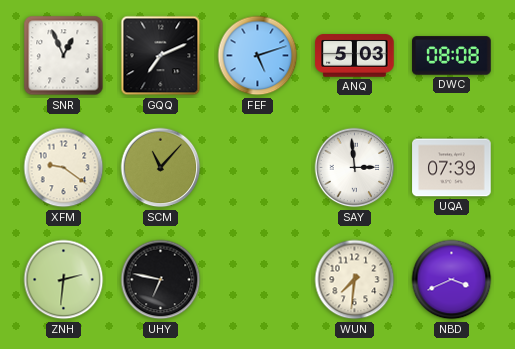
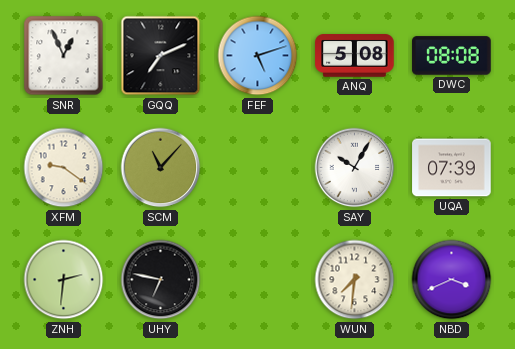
ANQ: 5:03 -> 5:08 (355, 56)
SAY: 2:59 -> 10:05 (355, 168)
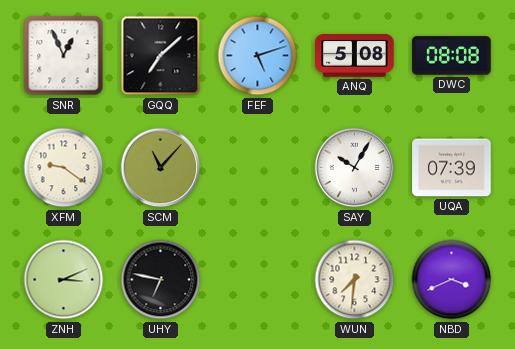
GQQ: 7:11 -> 7:08 (161, 56)
ZNH: 2:31 -> 3:11 (64, 280)
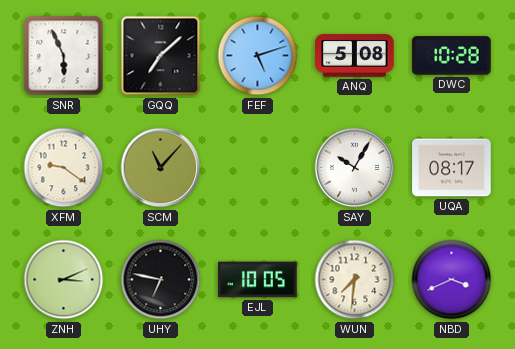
SNR: 12:56 -> 5:56 (64, 56)
DWC: 08:08 -> 10:28 (452, 56)
UQA: 07:39 -> 08:17 (452, 168)
EJL: none -> 10:05 (258, 280)
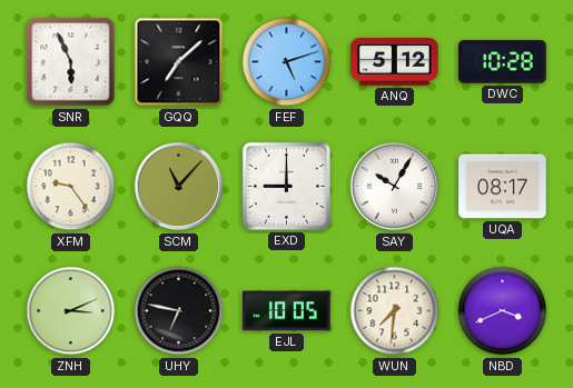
ANQ: 5:08 -> 5:12 (395, 62)
XFM: 9:21 -> 9:24 (71, 187)
EXD: none -> 9:00 (286, 186)
